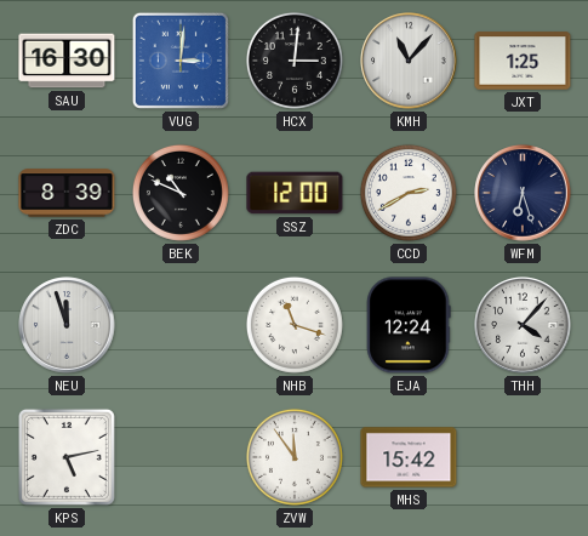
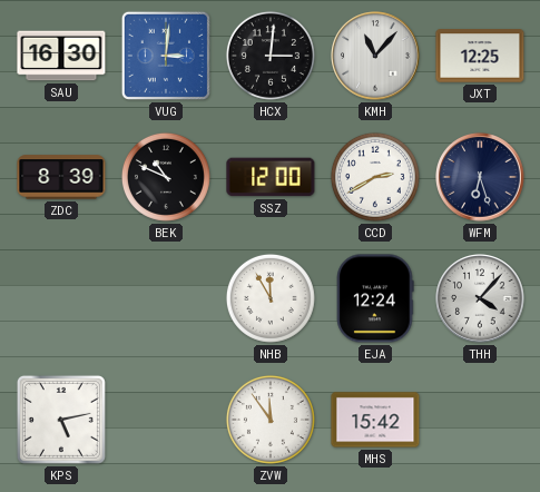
JXT: 1:25 -> 12:25 (480, 56)
NEU: 11:57 -> none (67, 325)
NHB: 11:18 -> 11:55 (271, 298)
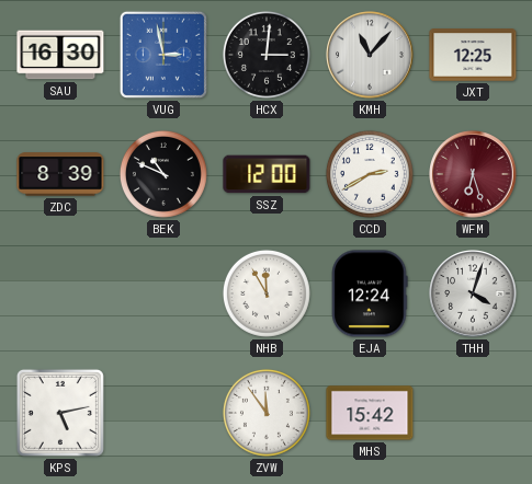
VUG: 3:01 -> 2:58 (163, 55)
WFM dial: navy -> burgundy (473, 174)
THH: 4:07 -> 4:03 (473, 293)
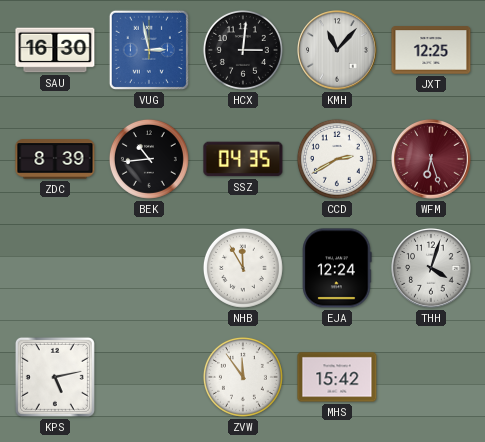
BEK: 10:49 -> 10:44 (149, 159)
SSZ: 12:00 -> 04:35 (243, 159)
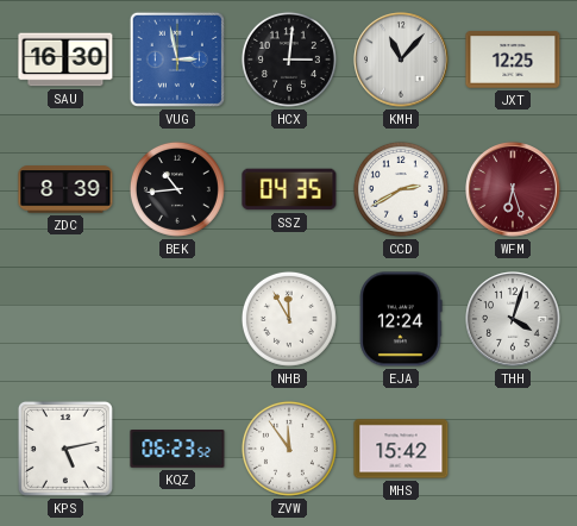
KQZ: none -> 06:23 (177, 450)
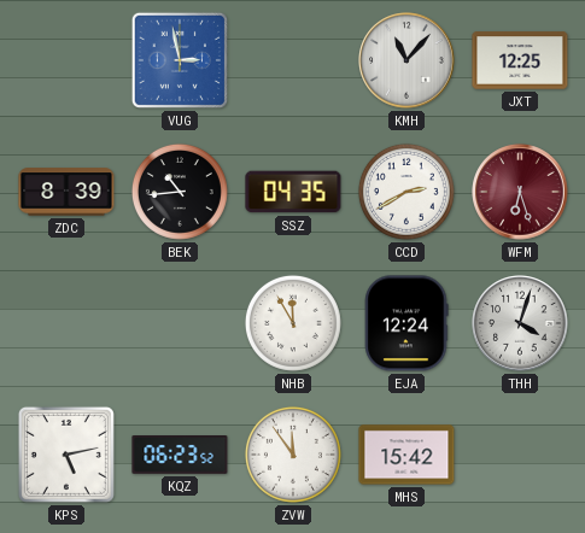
SAU: 16:30 -> none (65, 60)
HCX: 3:01 -> none (289, 60)
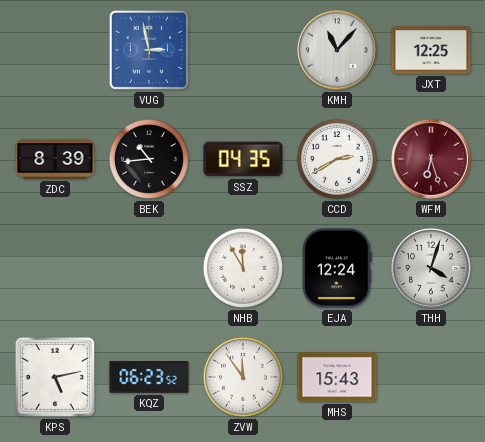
MHS: 15:42 -> 15:43 (337, 377)
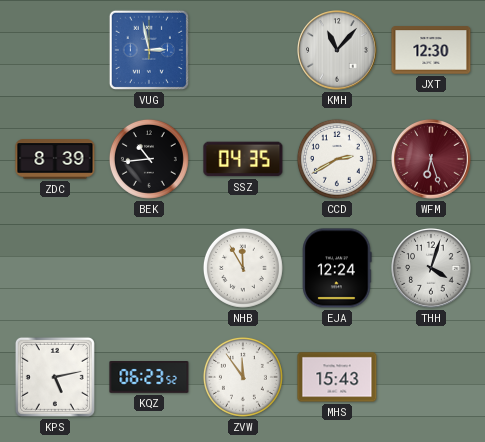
JXT: 12:25 -> 12:30 (431, 50)
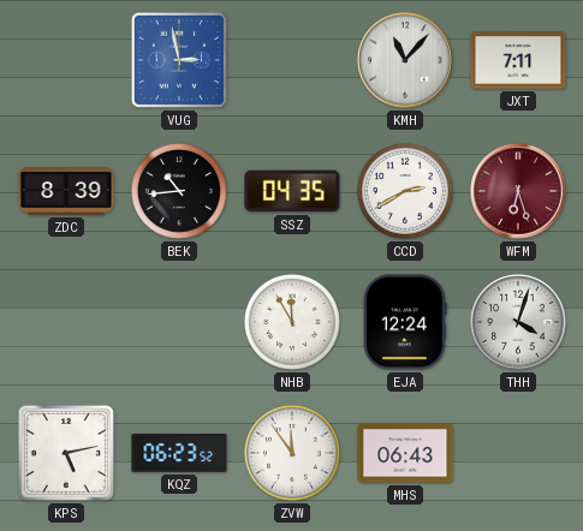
JXT: 12:30 -> 7:11 (518, 60)
MHS: 15:43 -> 06:43 (405, 453)
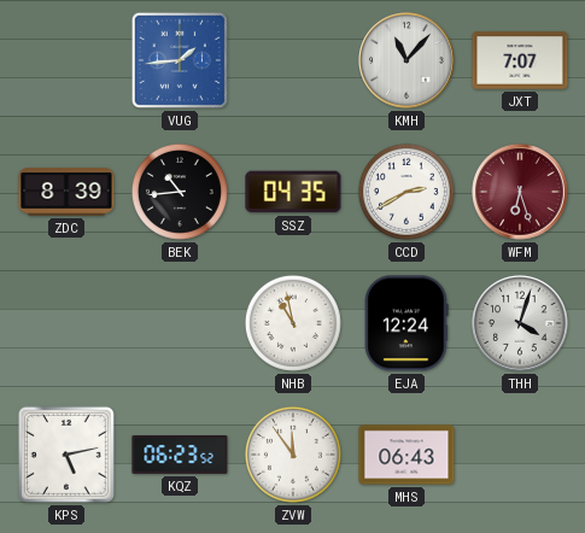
VUG: 2:58 -> 1:44 (180, 60)
JXT: 7:11 -> 7:07 (520, 60)
NHB: 11:55 -> 10:58 (293, 323)
